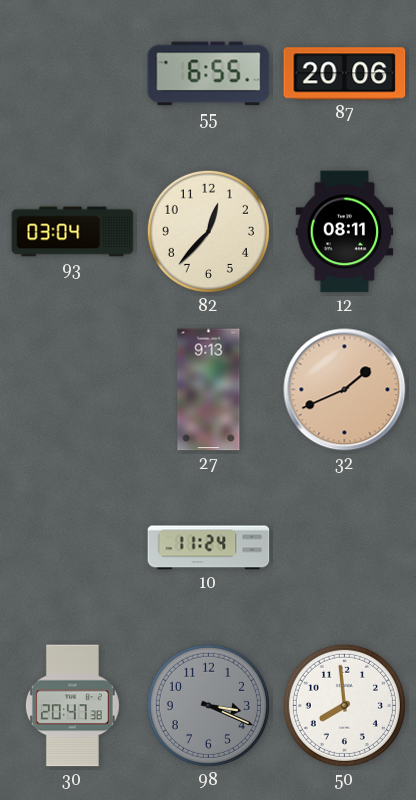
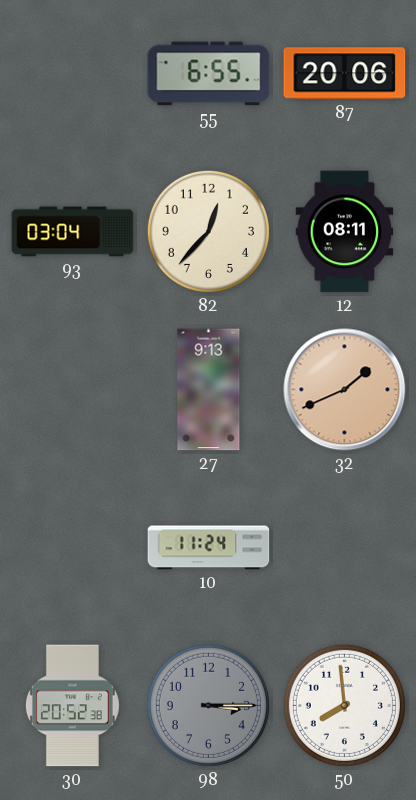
30: 20:47 -> 20:52 (72, 706)
98: 3:19 -> 3:15 (208, 705)
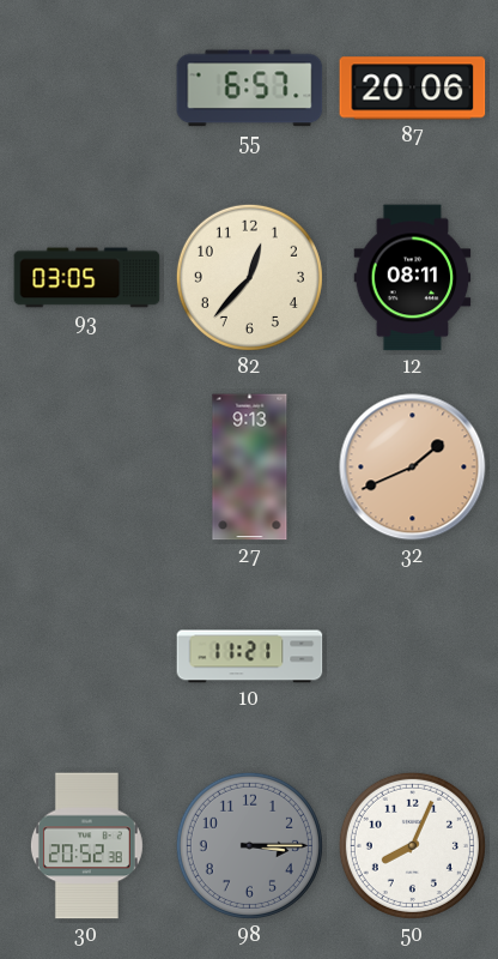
55: 6:55 -> 6:57 (250, 89)
93: 03:04 -> 03:05 (87, 278)
10: 11:24 -> 11:21 (250, 657)
50: 7:59 -> 8:04 (412, 845)
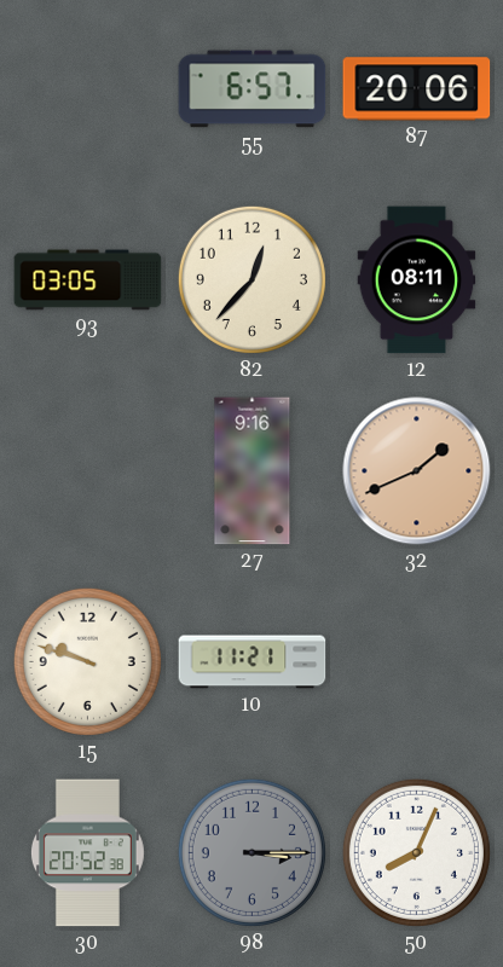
27: 9:13 -> 9:16 (253, 471)
15: none -> 9:48 (87, 661)
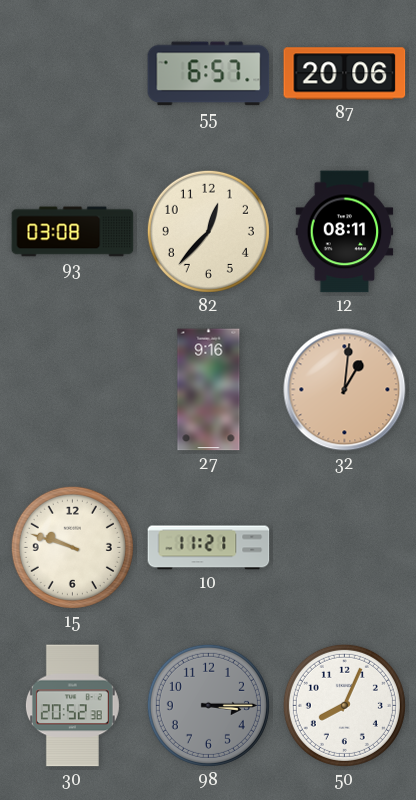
93: 03:05 -> 03:08 (73, 232)
32: 1:41 -> 1:01 (345, 390)
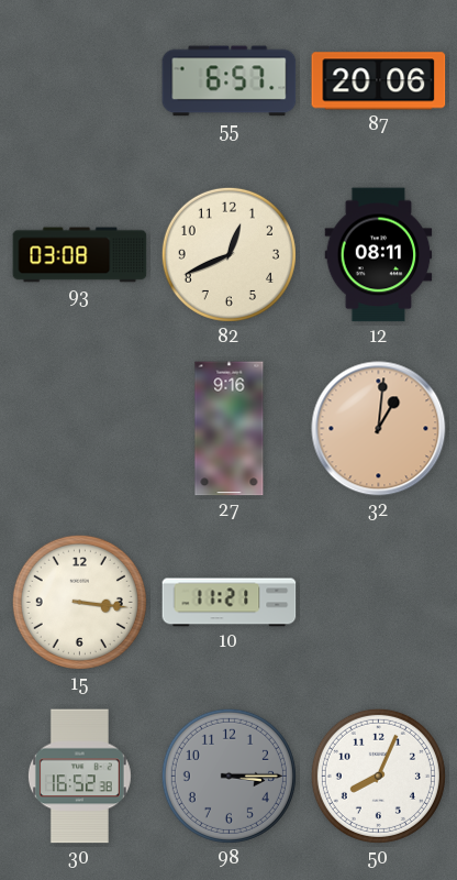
82: 12:37 -> 12:41 (228, 254)
15: 9:48 -> 3:16 (79, 602)
30: 20:52 -> 16:52 (79, 777)
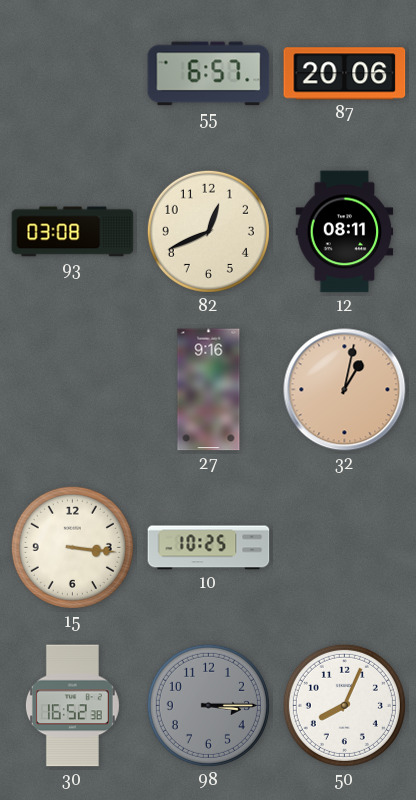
32: 1:01 -> 1:02 (345, 390)
10: 11:21 -> 10:25 (209, 548)
